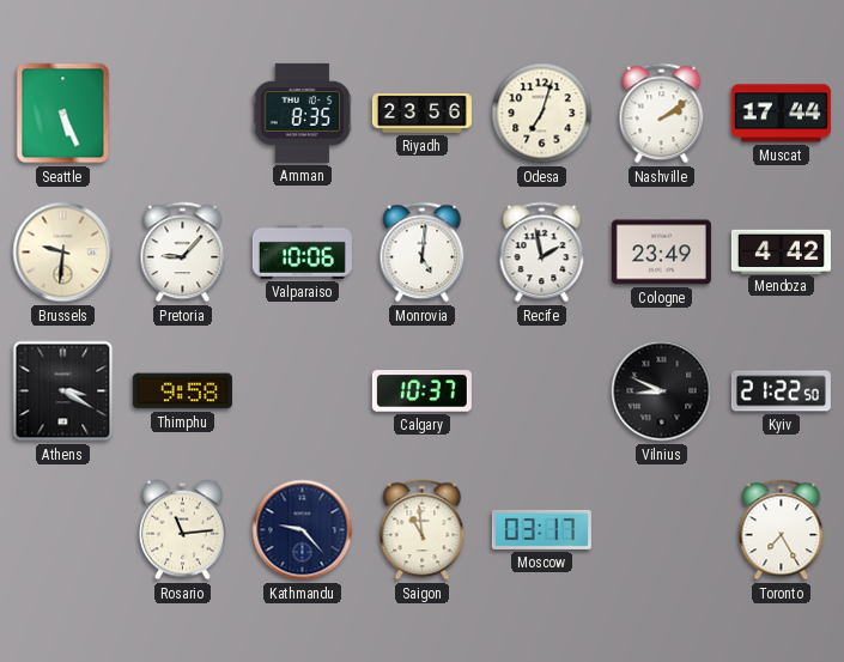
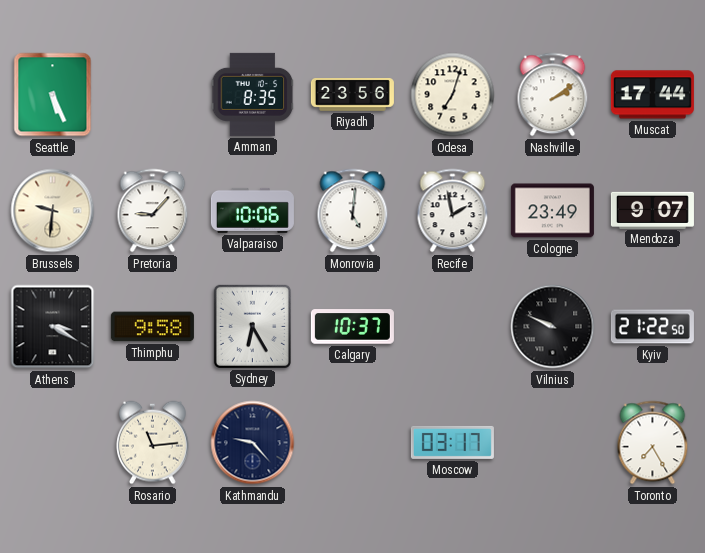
Mendoza: 4:42 -> 9:07 (652, 210)
Sydney: none -> 6:25 (252, 326)
Vilnius: 8:49 -> 9:49 (553, 327)
Saigon: 10:59 -> none (423, 530)
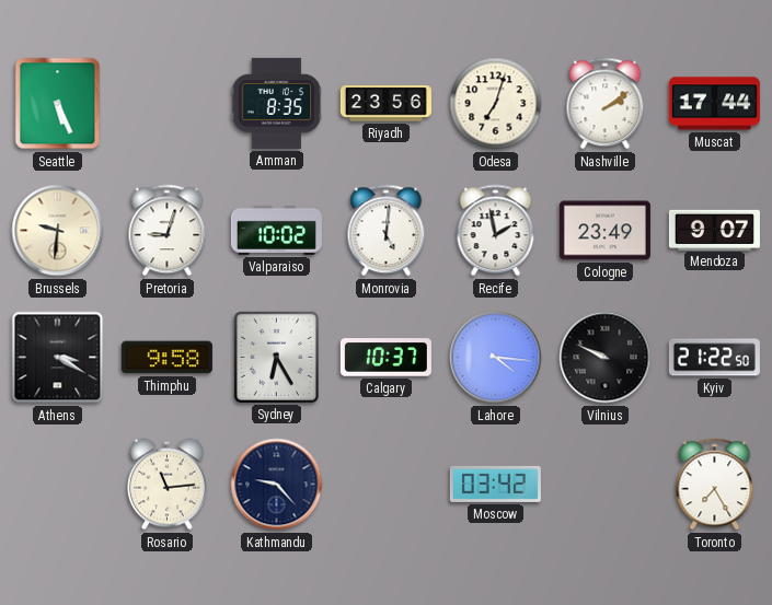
Pretoria: 9:07 -> 9:03 (168, 231)
Valparaiso: 10:06 -> 10:02 (276, 230)
Lahore: none -> 4:16 (496, 358)
Moscow: 03:17 -> 03:42 (495, 484)
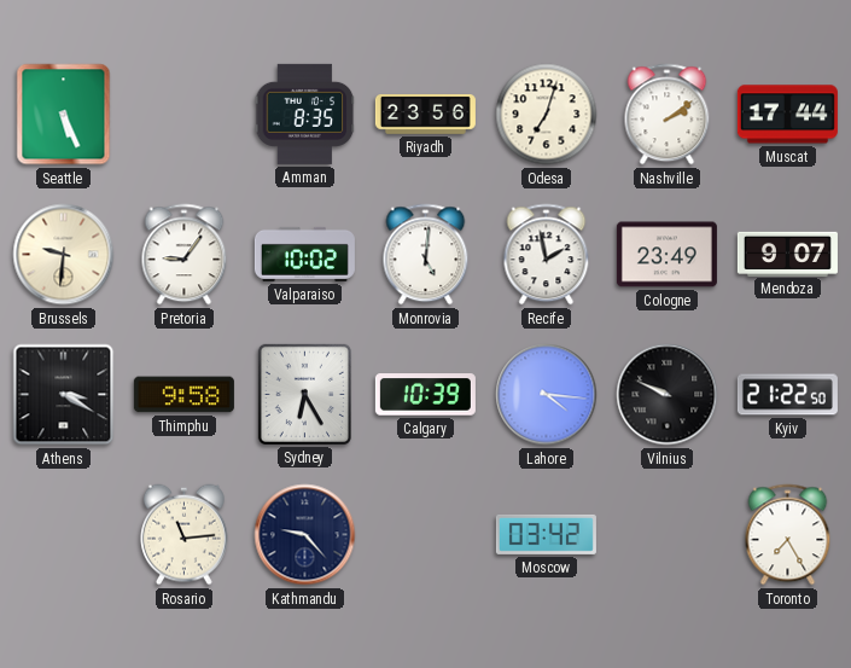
Pretoria: 9:03 -> 9:06 (185, 255)
Calgary: 10:37 -> 10:39 (425, 395)
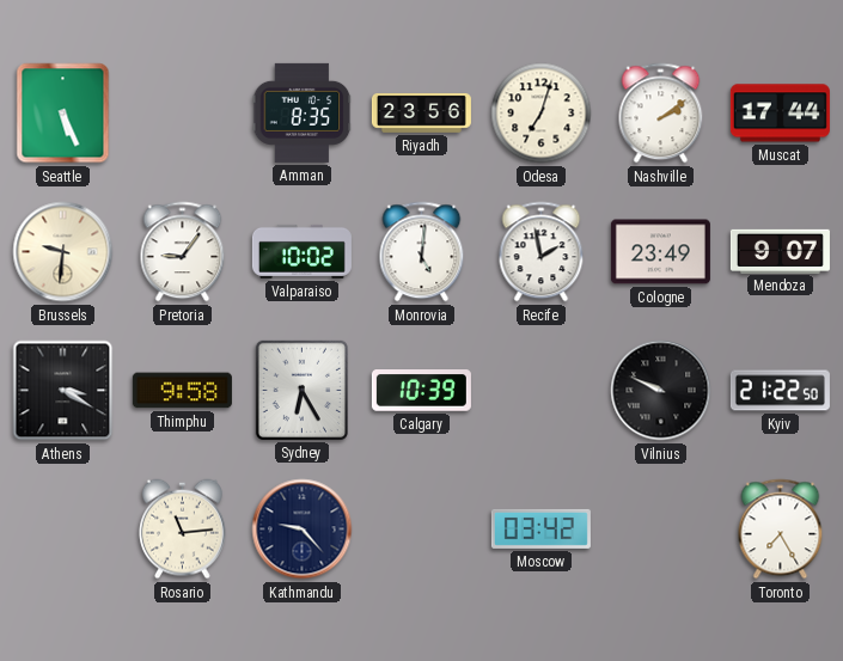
Lahore: 4:16 -> none (547, 395)
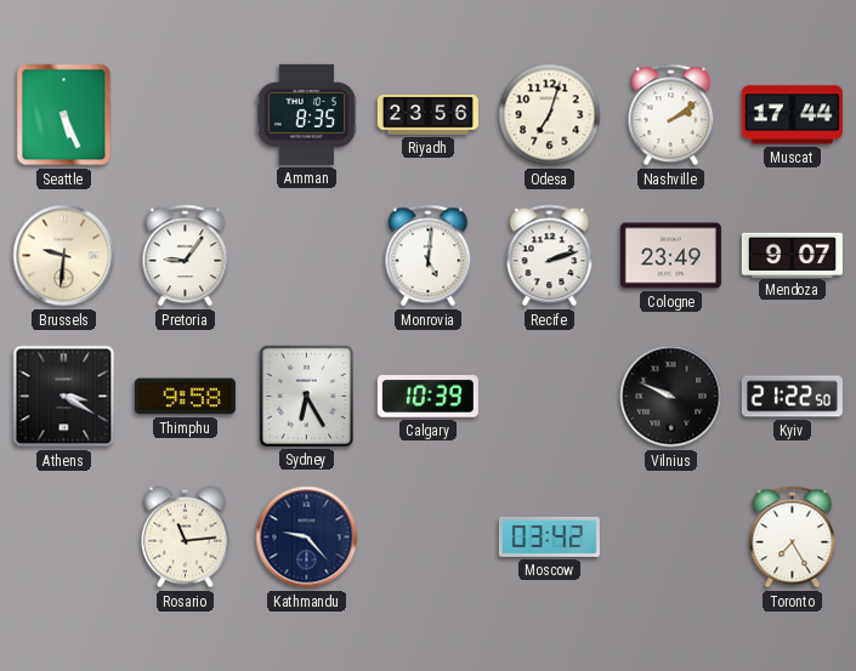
Valparaiso: 10:02 -> none (301, 251)
Recife: 1:58 -> 2:12 (550, 256)
